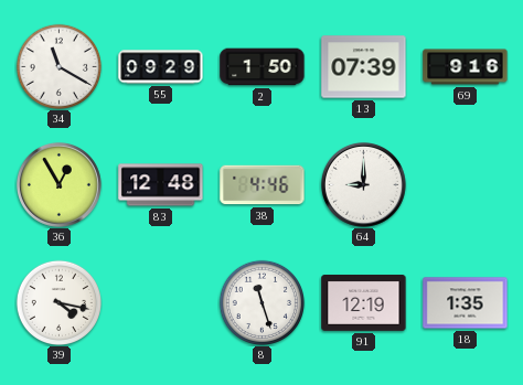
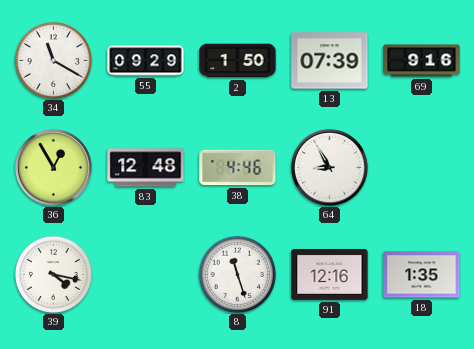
64: 9:00 -> 8:55 (329, 167)
91: 12:19 -> 12:16 (330, 274)
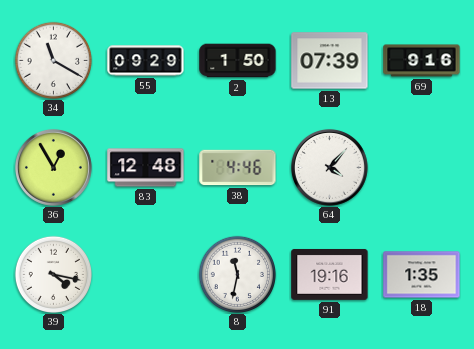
64: 8:55 -> 4:07 (329, 167)
8: 11:27 -> 11:32 (237, 274)
91: 12:16 -> 19:16 (330, 274)
